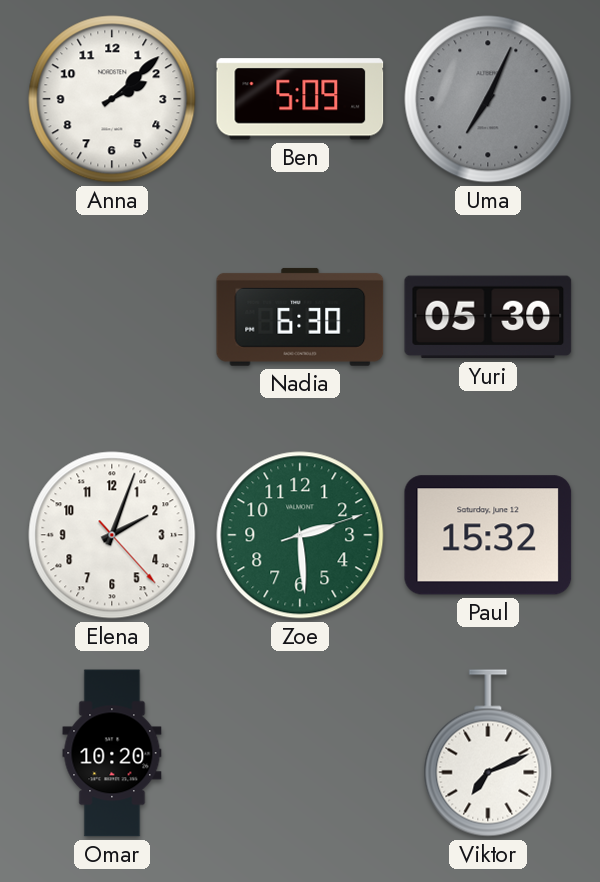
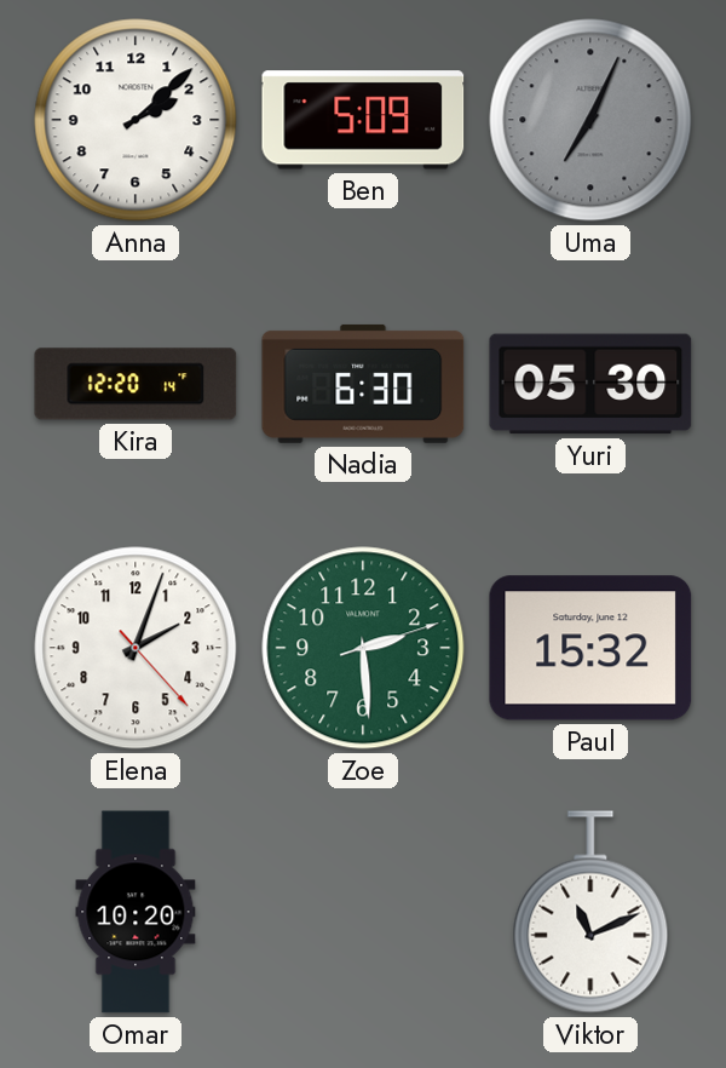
Kira: none -> 12:20 (136, 384)
Viktor: 7:11 -> 11:11 (590, 912)
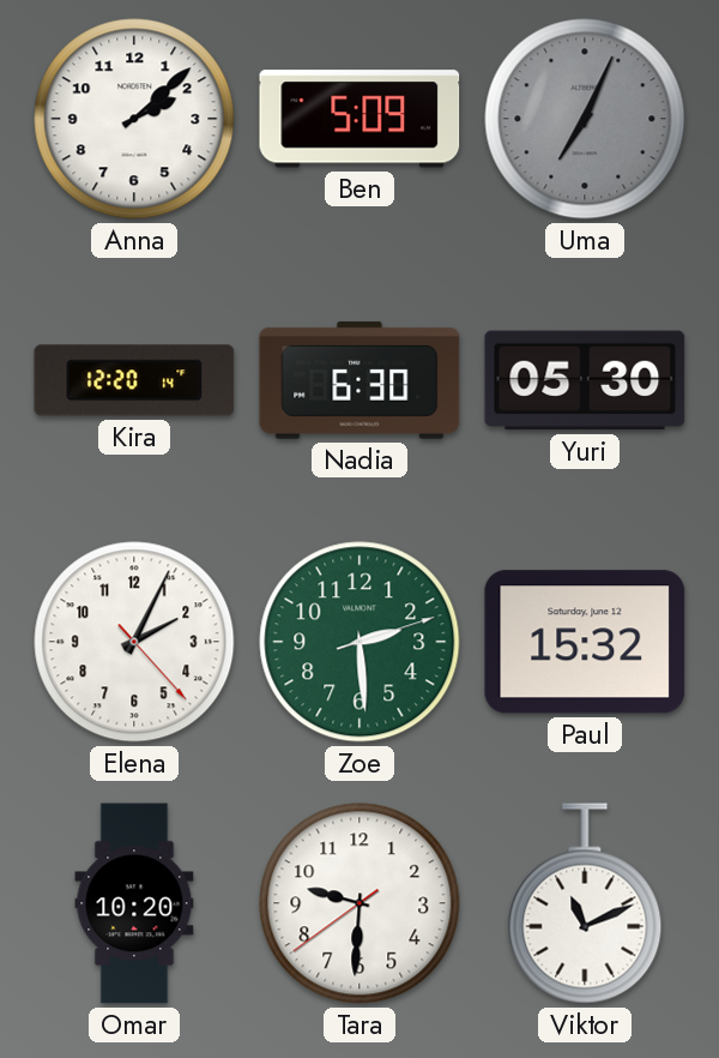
Elena: 2:03 -> 2:04 (134, 642)
Tara: none -> 9:30 (359, 903)
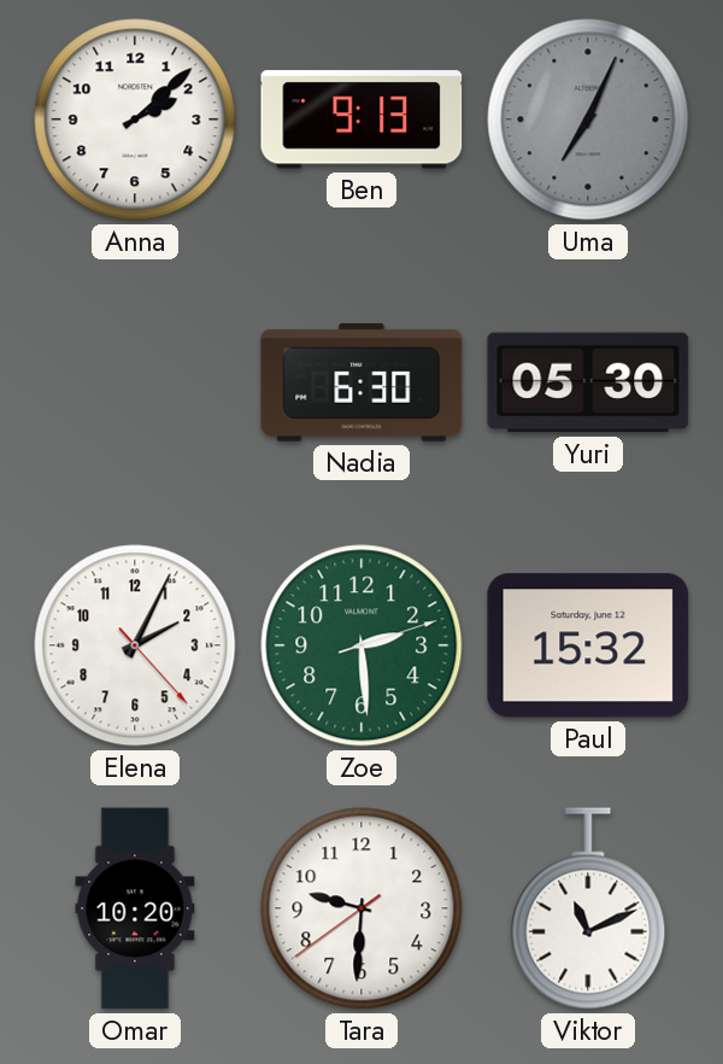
Ben: 5:09 -> 9:13 (361, 119)
Kira: 12:20 -> none (134, 380)
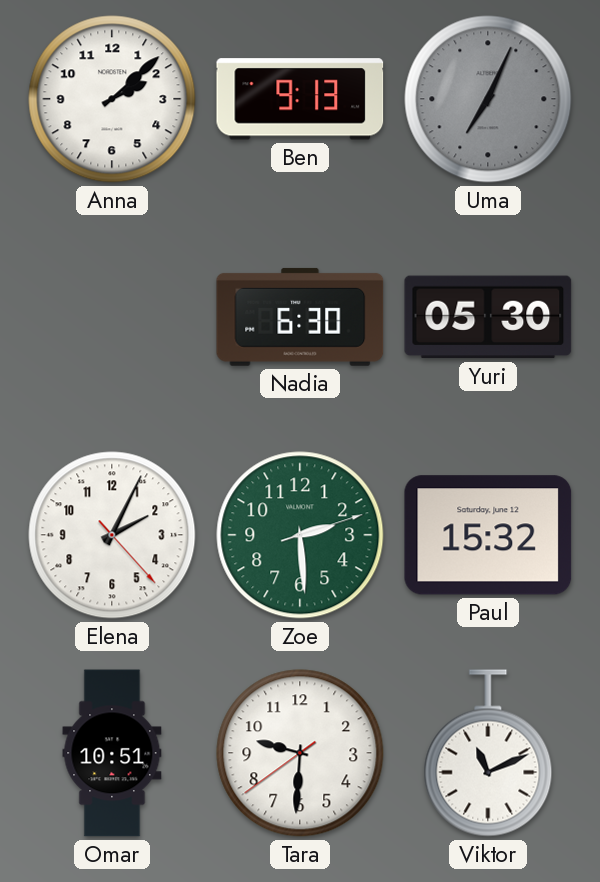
Omar: 10:20 -> 10:51 (112, 753)
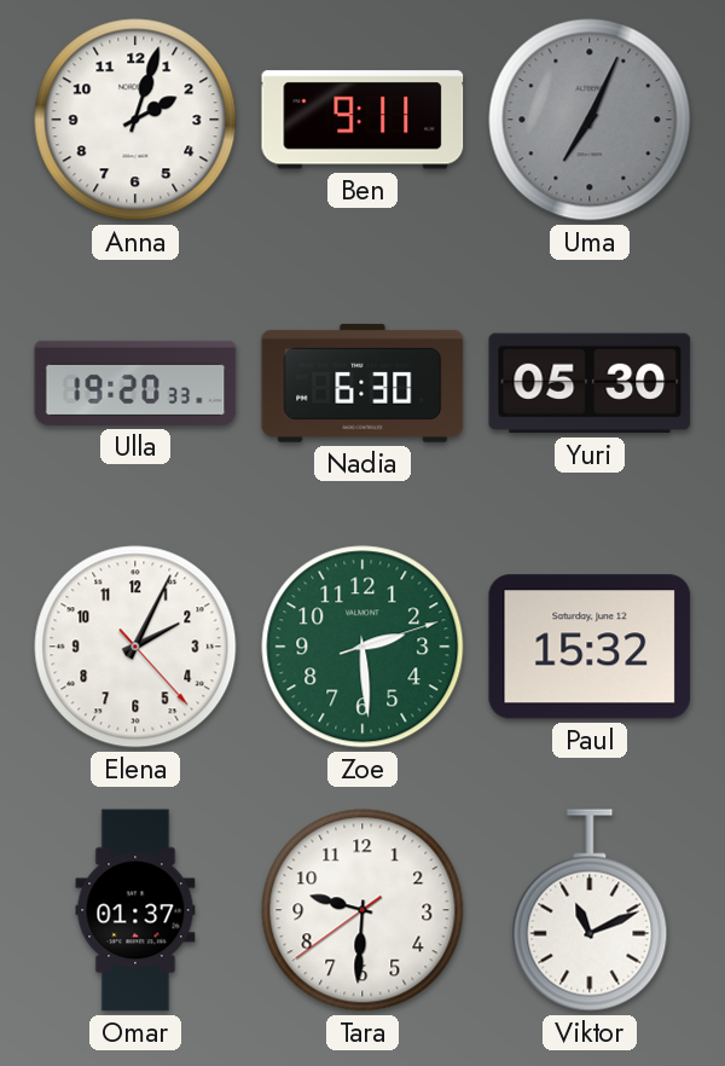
Anna: 2:08 -> 2:03 (135, 120)
Ben: 9:13 -> 9:11 (362, 120)
Ulla: none -> 19:20 (135, 383)
Omar: 10:51 -> 01:37 (135, 910)
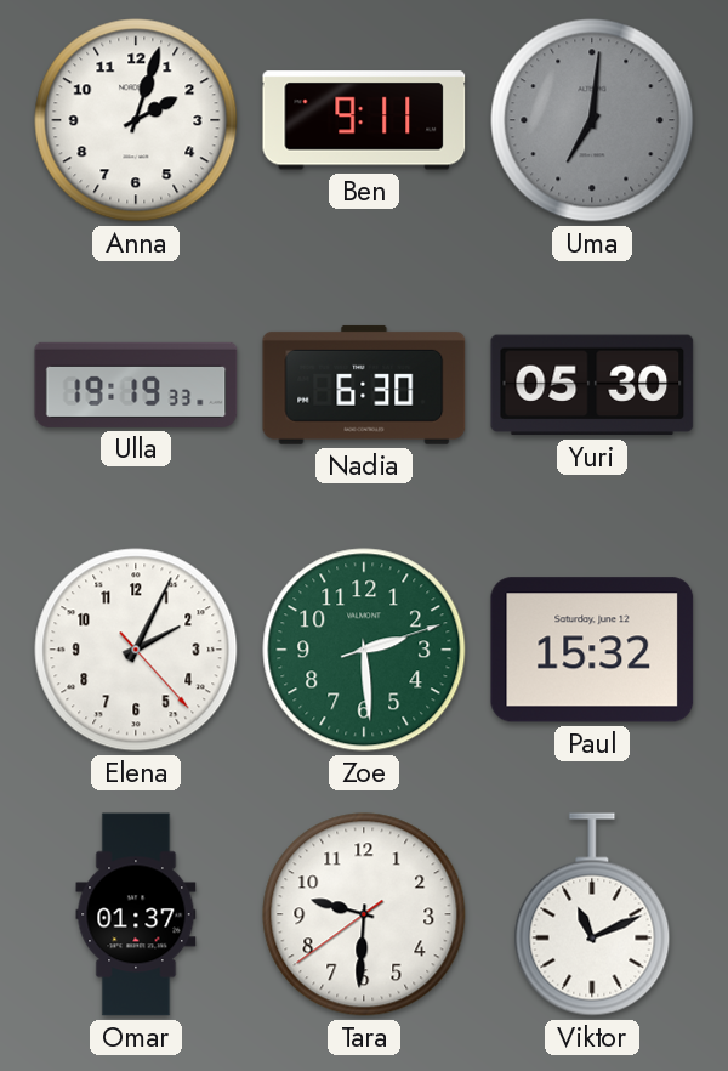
Uma: 7:04 -> 7:01 (592, 120)
Ulla: 19:20 -> 19:19 (136, 385)
